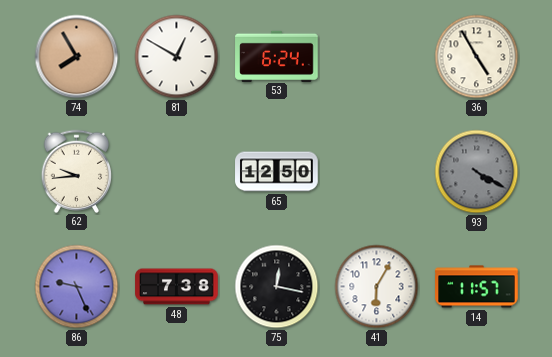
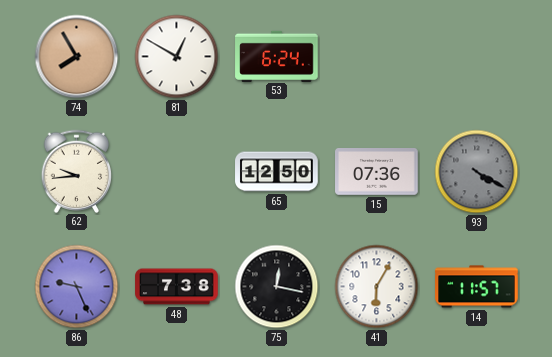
36: 4:55 -> none (477, 57)
15: none -> 07:36 (377, 172)
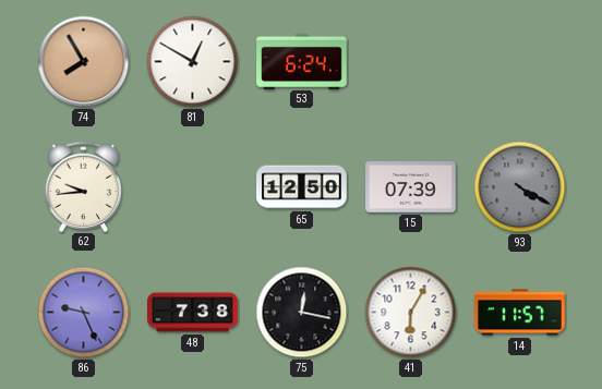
15: 07:36 -> 07:39 (411, 187)
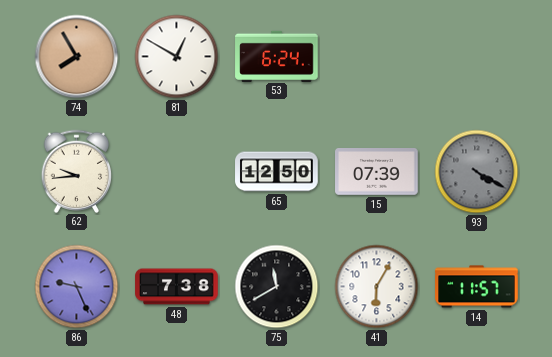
75: 12:17 -> 11:40 (277, 287)
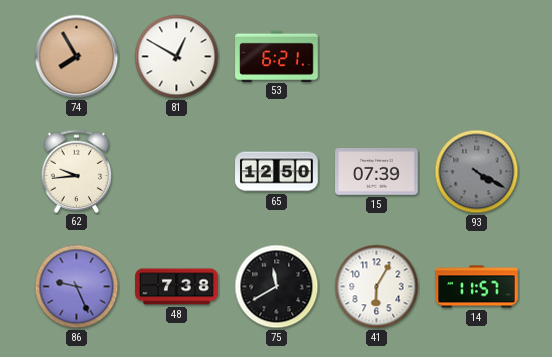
53: 6:24 -> 6:21 (277, 56)
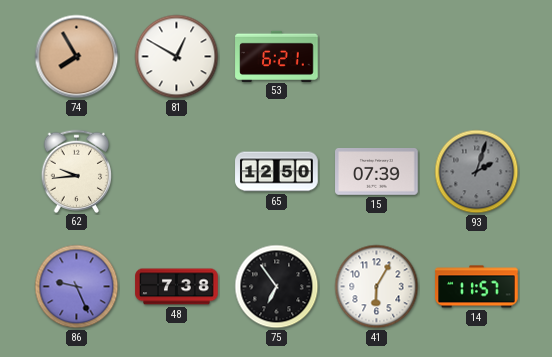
93: 4:20 -> 2:03 (477, 172)
75: 11:40 -> 6:54 (277, 287)
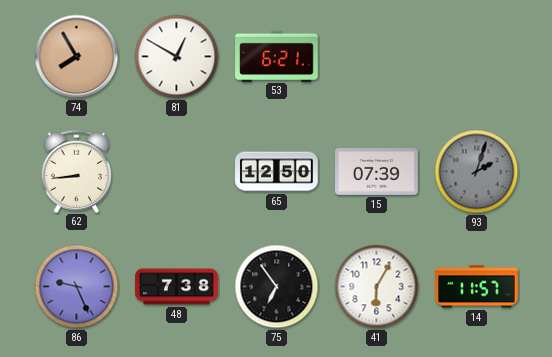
62: 9:44 -> 8:44 (77, 171)
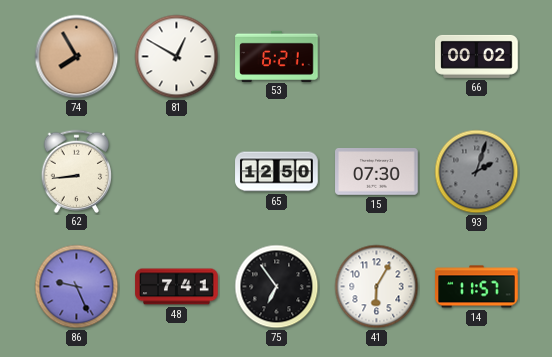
66: none -> 00:02 (477, 56)
15: 07:39 -> 07:30 (377, 172)
48: 7:38 -> 7:41 (177, 287)
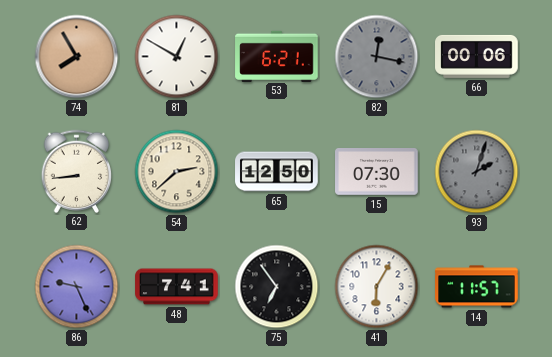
82: none -> 12:17 (377, 57)
66: 00:02 -> 00:06 (477, 56)
54: none -> 2:38 (177, 172)
